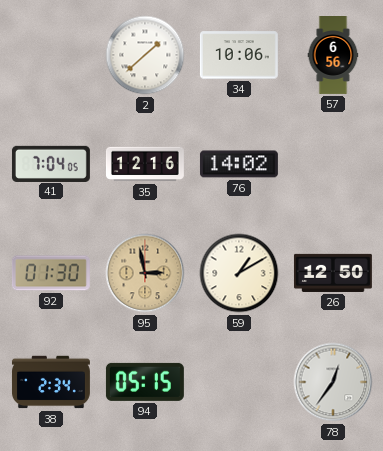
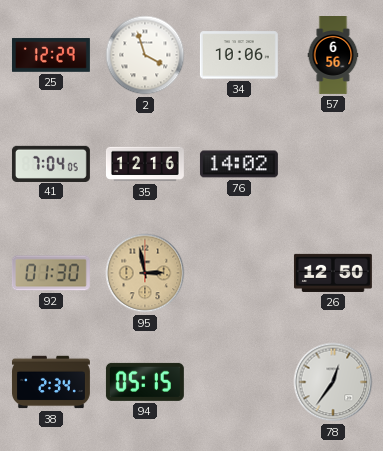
25: none -> 12:29 (51, 55)
2: 1:38 -> 3:57 (145, 55)
59: 1:10 -> none (239, 273)
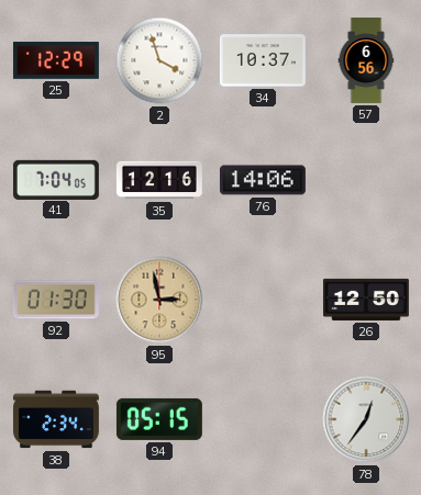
34: 10:06 -> 10:37 (263, 60)
76: 14:02 -> 14:06 (263, 180)
